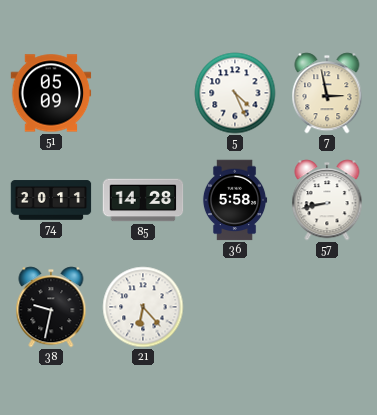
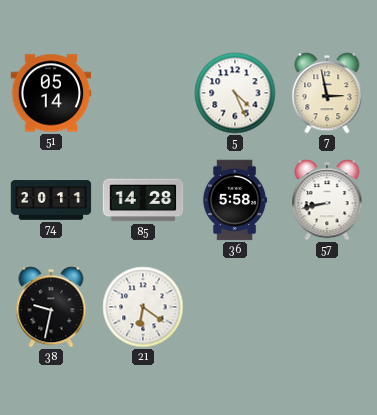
51: 05:09 -> 05:14 (51, 93)
21: 6:23 -> 6:21 (143, 307)
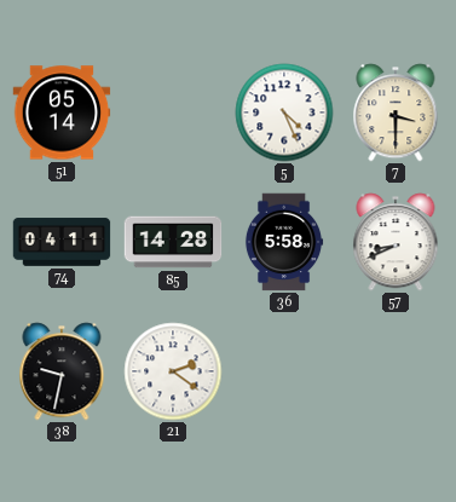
7: 2:58 -> 3:30 (396, 112)
74: 20:11 -> 04:11 (62, 242)
57: 8:43 -> 8:41 (396, 242)
21: 6:21 -> 2:21 (173, 371)
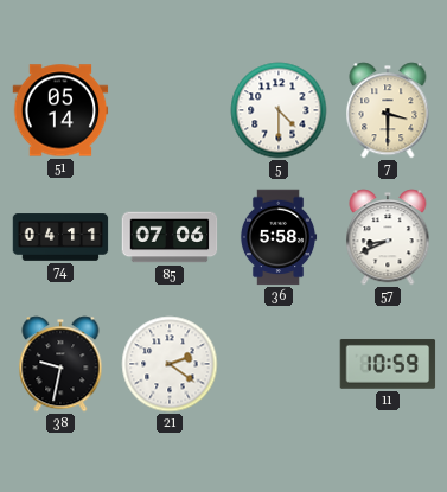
5: 4:26 -> 4:30 (279, 110)
85: 14:28 -> 07:06 (170, 237)
11: none -> 10:59 (388, 364)
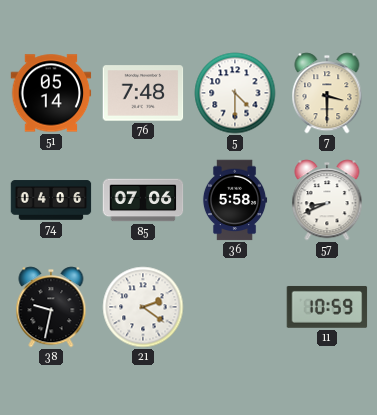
76: none -> 7:48 (143, 93)
74: 04:11 -> 04:06 (51, 200)
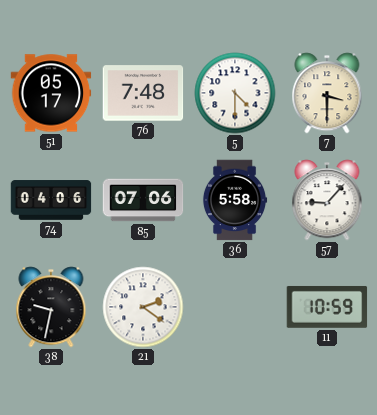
51: 05:14 -> 05:17 (51, 93)
57: 8:41 -> 9:07 (327, 200)
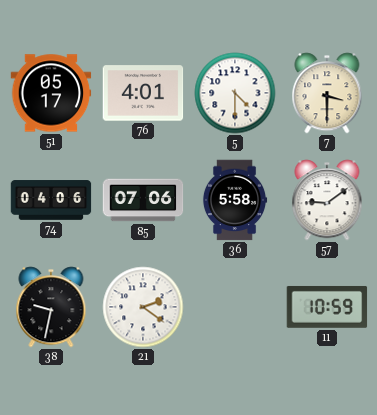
76: 7:48 -> 4:01 (143, 93)
57: 9:07 -> 9:09 (327, 200)
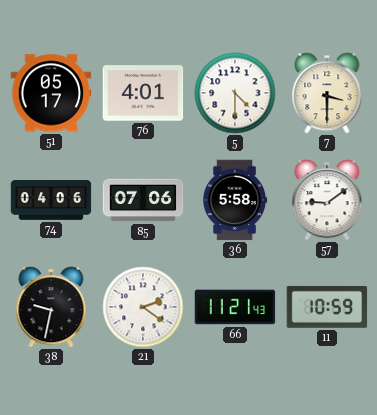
66: none -> 11:21 (235, 307)
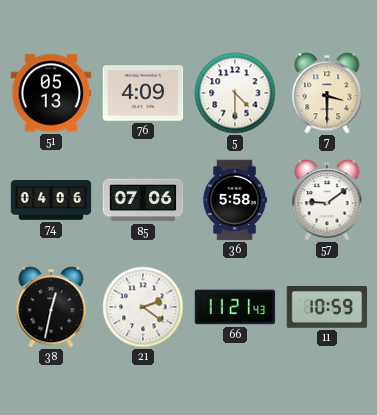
51: 05:17 -> 05:13 (51, 93)
76: 4:01 -> 4:09 (143, 93)
38: 9:32 -> 12:32 (51, 307)
